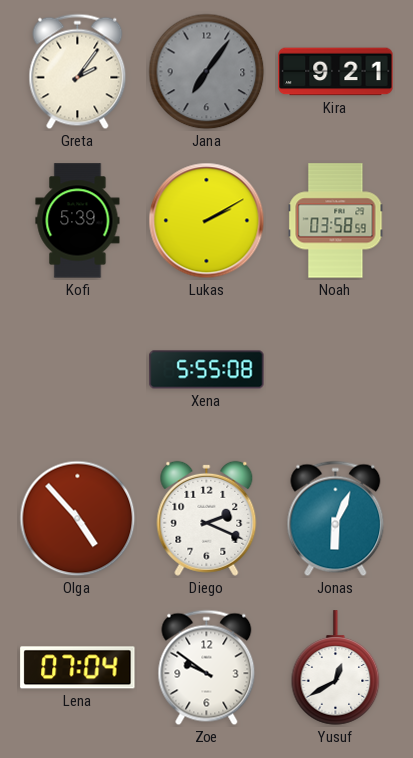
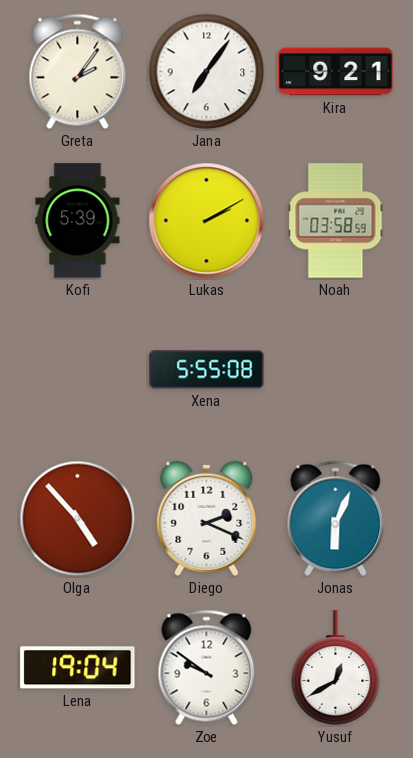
Jana dial: grey -> white (207, 72)
Lena: 07:04 -> 19:04 (78, 668)
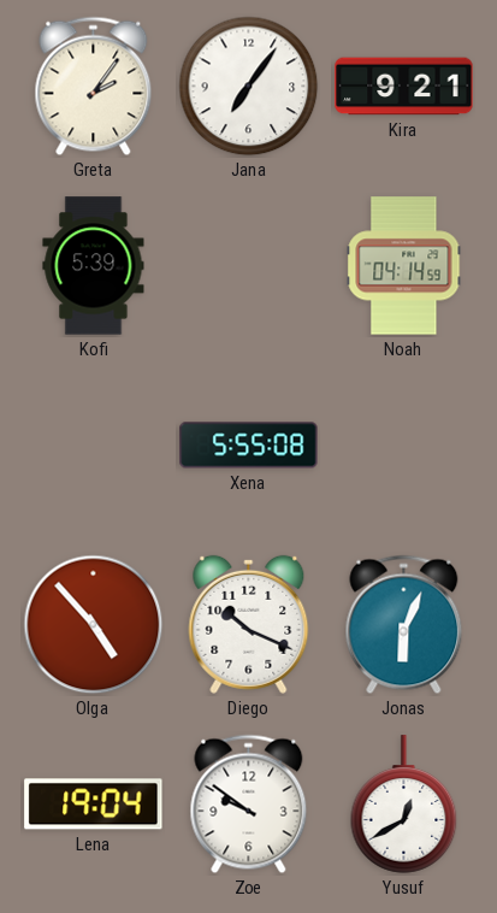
Lukas: 2:10 -> none (207, 221)
Noah: 03:58 -> 04:14 (404, 266)
Diego: 2:19 -> 10:19 (249, 624)
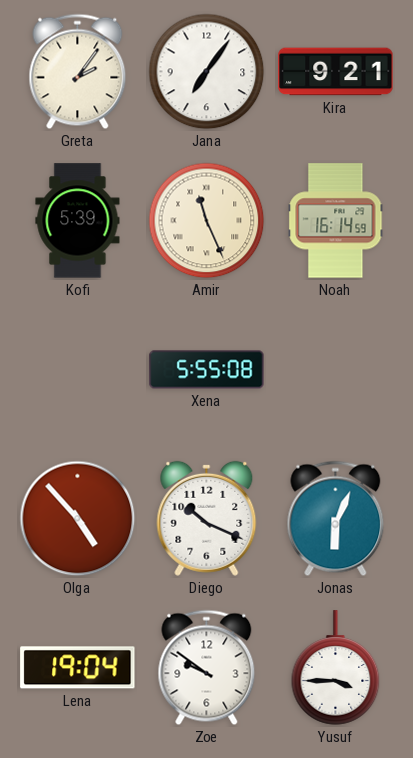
Amir: none -> 11:26 (207, 221)
Noah: 04:14 -> 16:14 (336, 221)
Yusuf: 12:40 -> 3:45 (336, 668)
